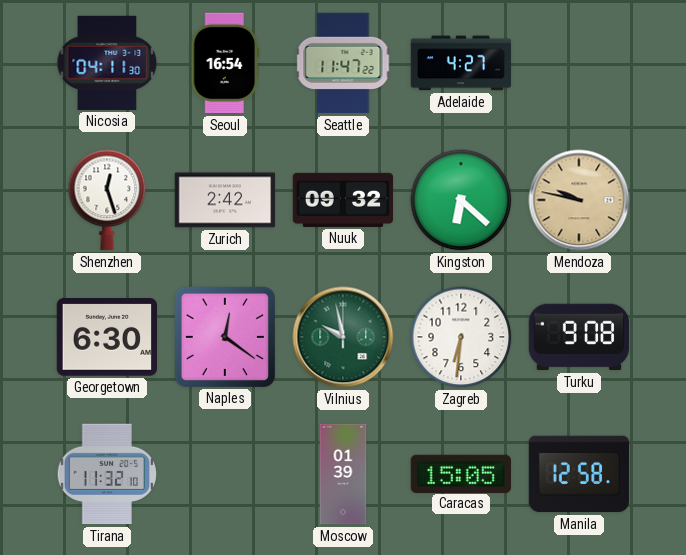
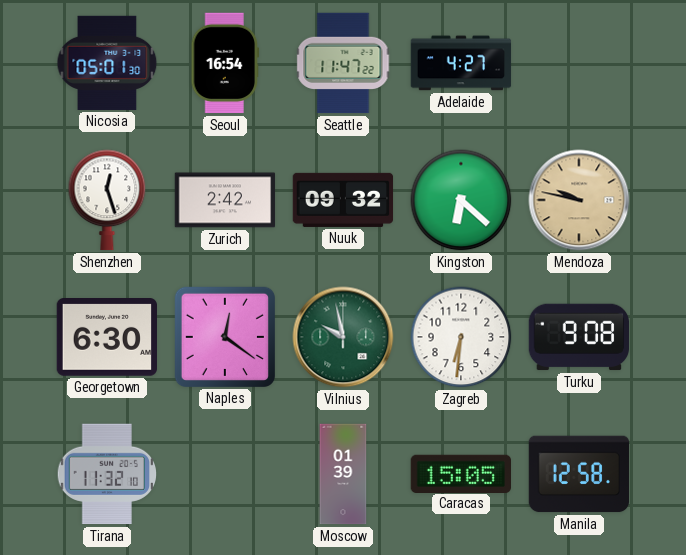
Nicosia: 04:11 -> 05:01 (107, 63)
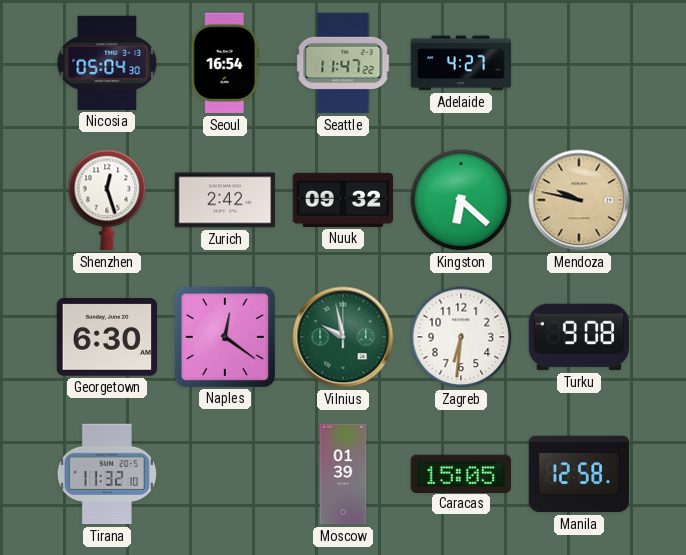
Nicosia: 05:01 -> 05:04 (107, 63)
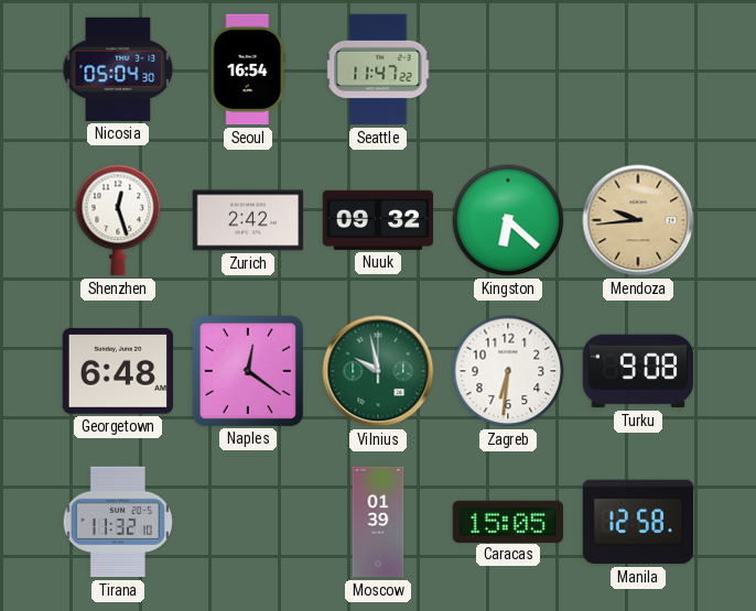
Adelaide: 4:27 -> none (461, 63)
Mendoza: 9:47 -> 9:44 (638, 220)
Georgetown: 6:30 -> 6:48 (118, 371)
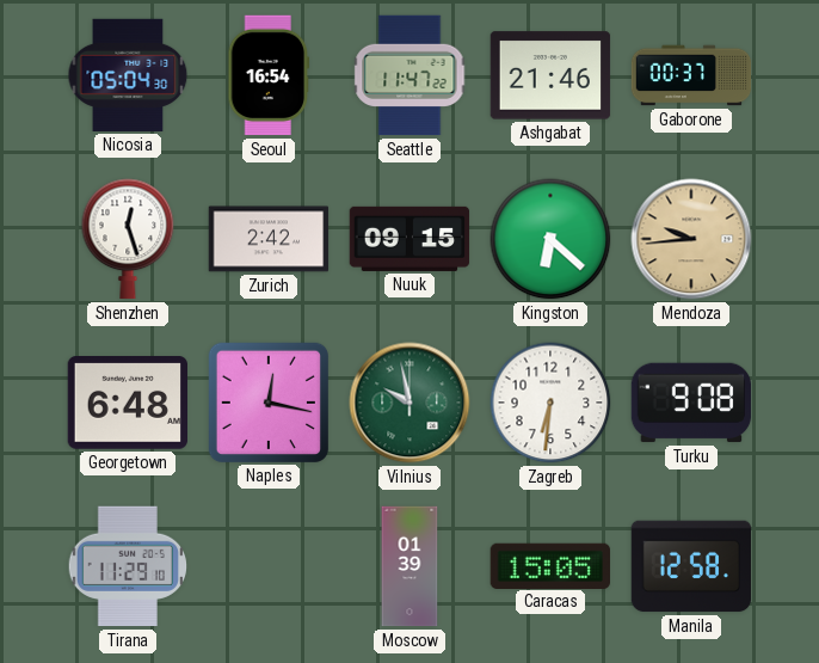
Ashgabat: none -> 21:46 (550, 75)
Gaborone: none -> 00:37 (691, 75)
Nuuk: 09:32 -> 09:15 (410, 239)
Naples: 12:21 -> 12:17 (267, 401)
Tirana: 11:32 -> 11:29 (128, 566)
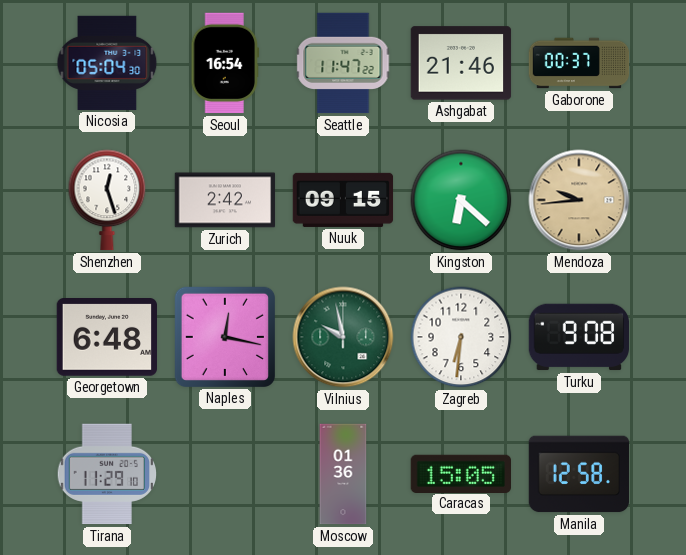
Moscow: 01:39 -> 01:36 (343, 474)
